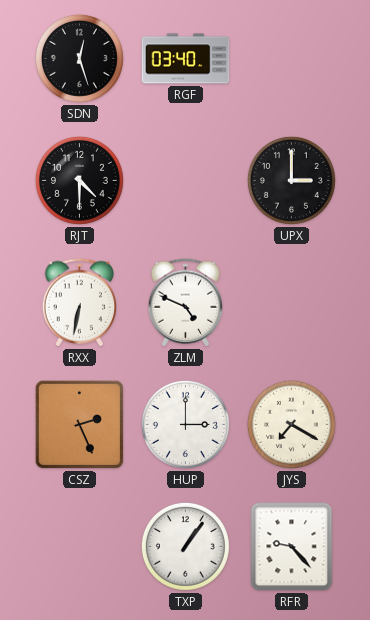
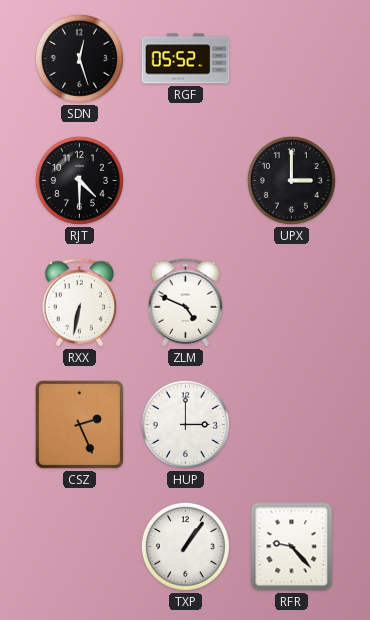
RGF: 03:40 -> 05:52 (186, 59)
JYS: 7:20 -> none (291, 424)
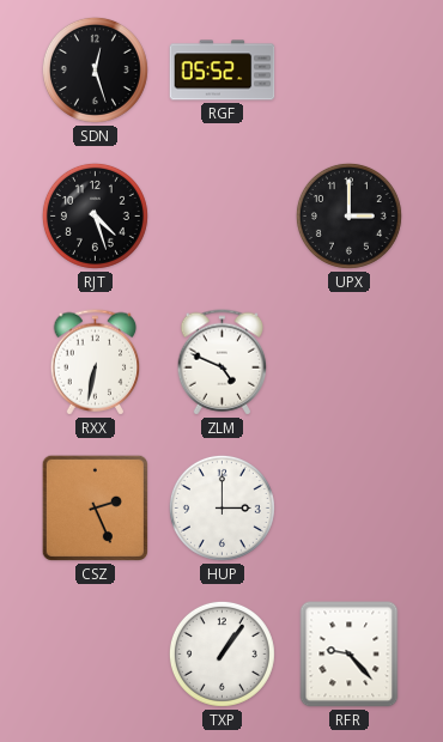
RJT: 4:30 -> 4:27 (95, 215)
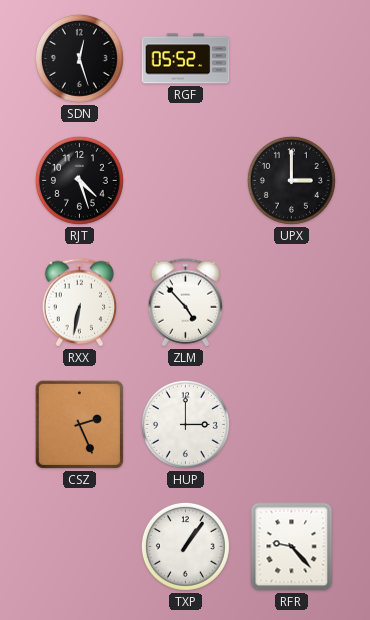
ZLM: 4:49 -> 4:53 (186, 303)
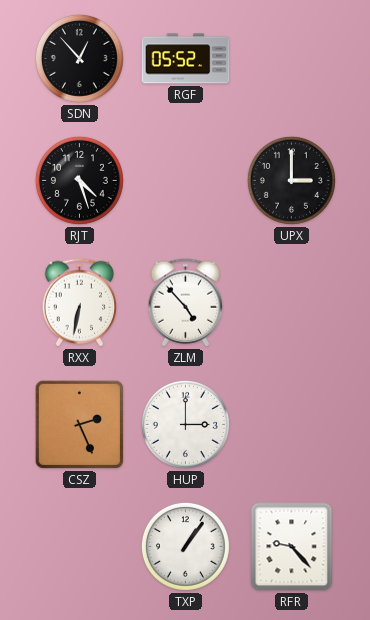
SDN: 12:27 -> 12:53 (79, 58)
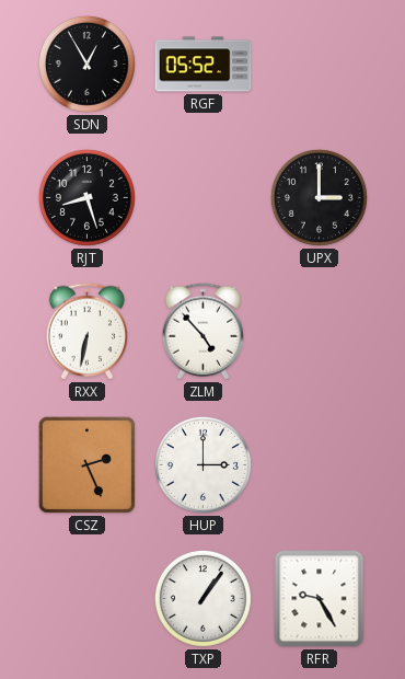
SDN: 12:53 -> 12:55 (86, 64)
RJT: 4:27 -> 8:27 (86, 197)
RFR: 9:23 -> 9:25 (320, 599)
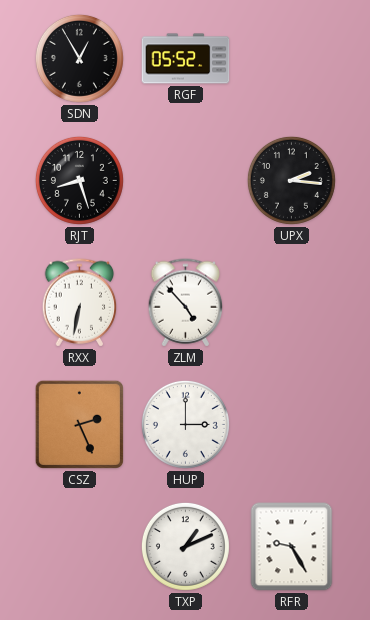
UPX: 3:00 -> 2:16 (291, 180)
TXP: 1:06 -> 1:11 (185, 546)
